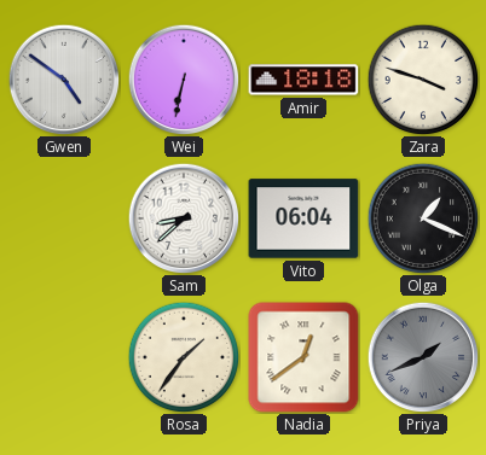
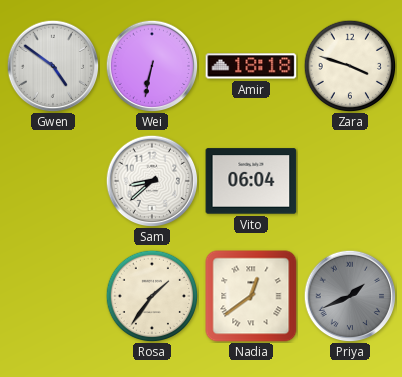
Olga: 1:19 -> none (423, 218)
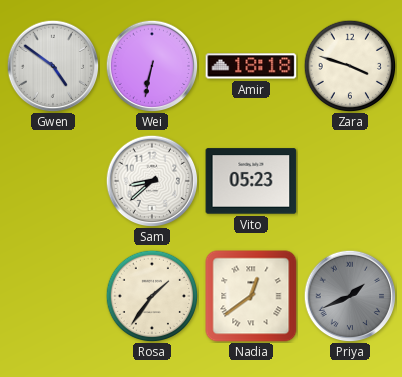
Vito: 06:04 -> 05:23 (251, 181)
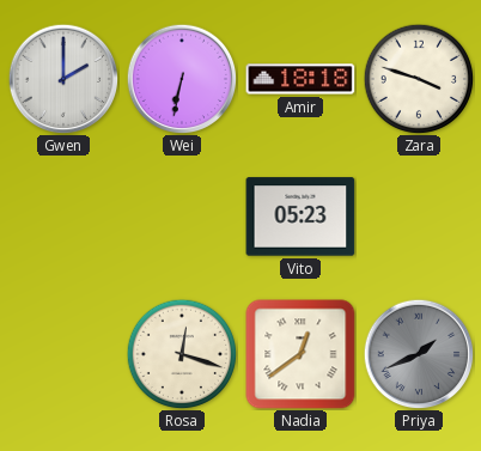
Gwen: 4:51 -> 2:00 (63, 79)
Sam: 8:38 -> none (152, 181)
Rosa: 1:36 -> 12:18 (182, 354)
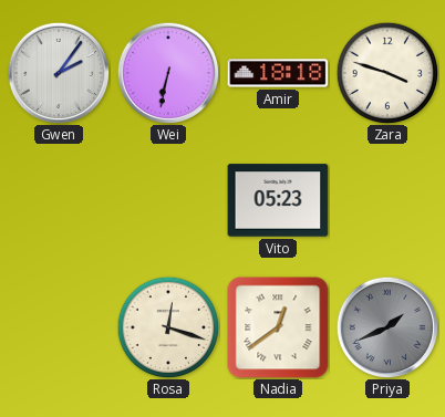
Gwen: 2:00 -> 2:06 (59, 73)
